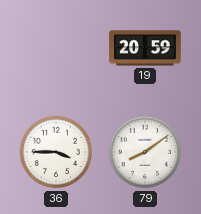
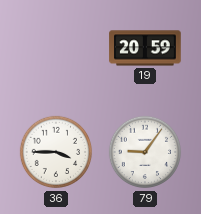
79: 8:09 -> 9:06 (145, 152)
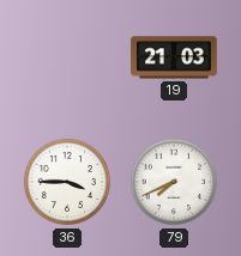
19: 20:59 -> 21:03 (174, 57)
79: 9:06 -> 7:41 (174, 182)
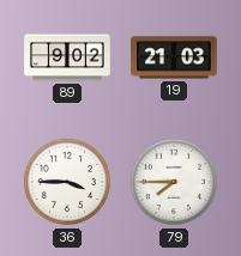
89: none -> 9:02 (67, 57)
79: 7:41 -> 7:45 (174, 182)
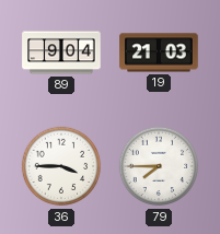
89: 9:02 -> 9:04 (61, 52)
